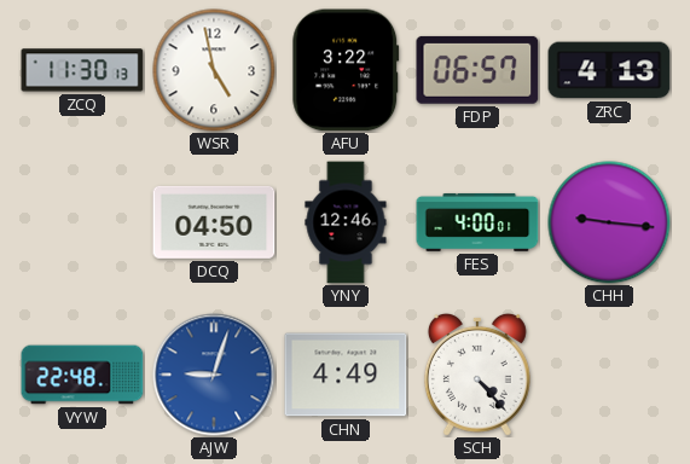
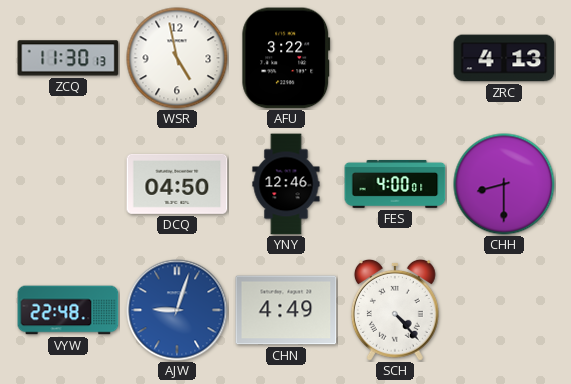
FDP: 06:57 -> none (477, 70)
CHH: 9:16 -> 8:30 (504, 184)
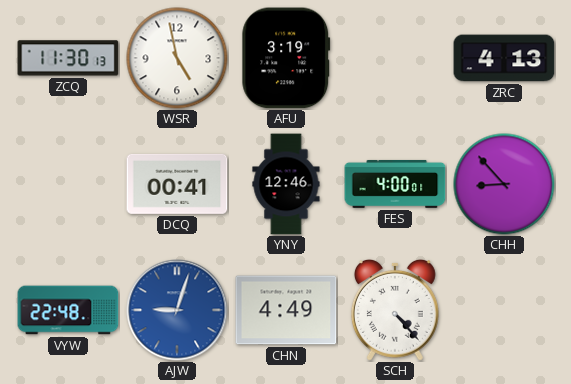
AFU: 3:22 -> 3:19 (286, 58)
DCQ: 04:50 -> 00:41 (177, 184)
CHH: 8:30 -> 8:53 (504, 184)
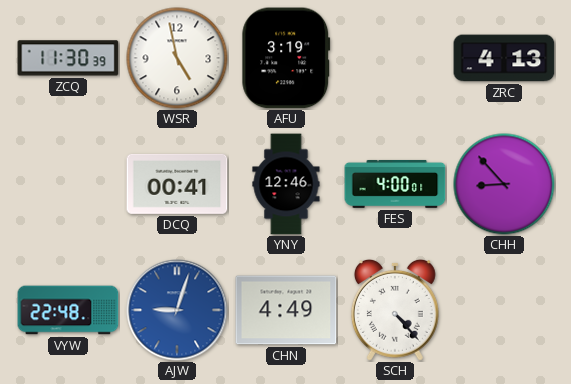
ZCQ: 11:30:13 -> 11:30:39 (68, 58)
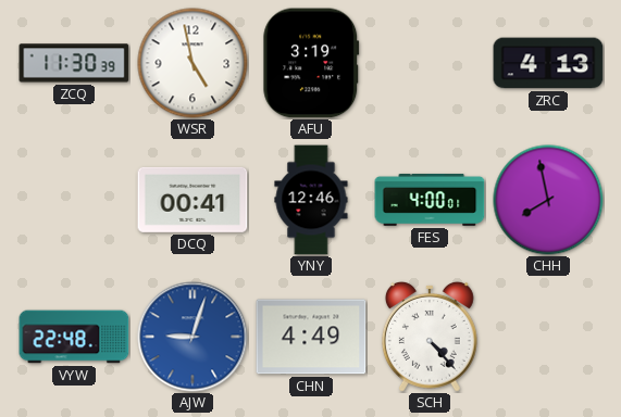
CHH: 8:53 -> 7:58 (548, 200)
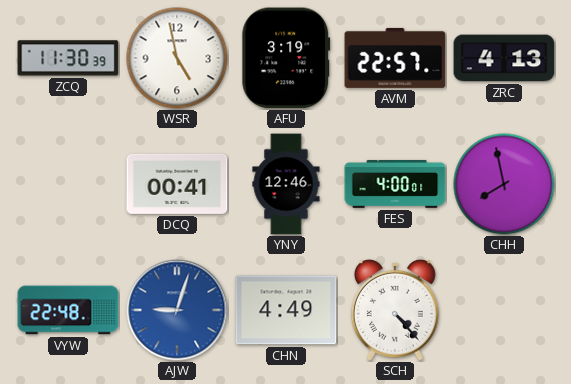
AVM: none -> 22:57 (395, 58)
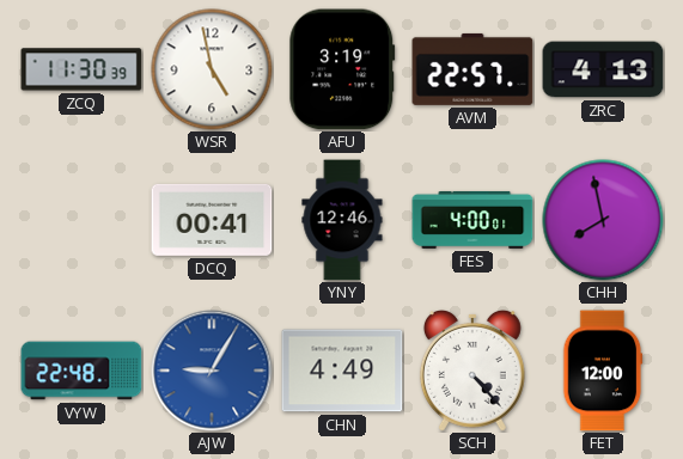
AJW: 9:03 -> 9:05 (212, 371)
FET: none -> 12:00 (603, 371)
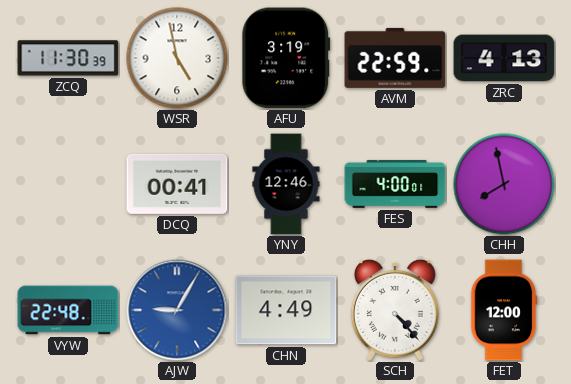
AVM: 22:57 -> 22:59 (395, 58)
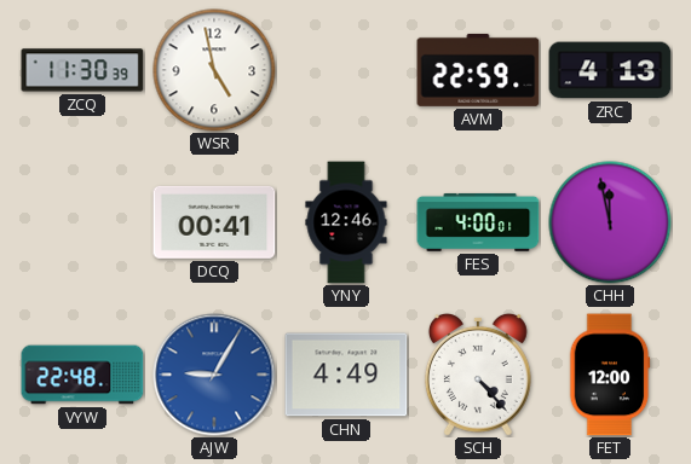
AFU: 3:19 -> none (286, 58)
CHH: 7:58 -> 11:58 (610, 222)
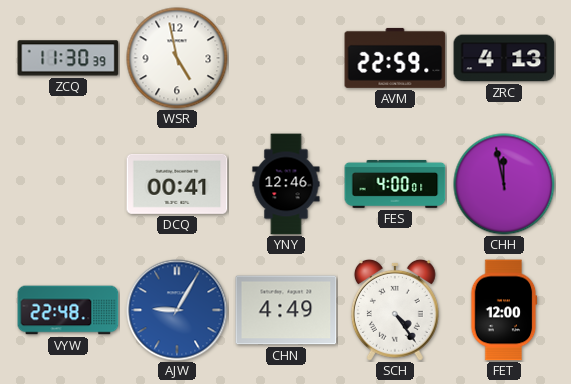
SCH: 4:23 -> 4:24 (395, 310)
